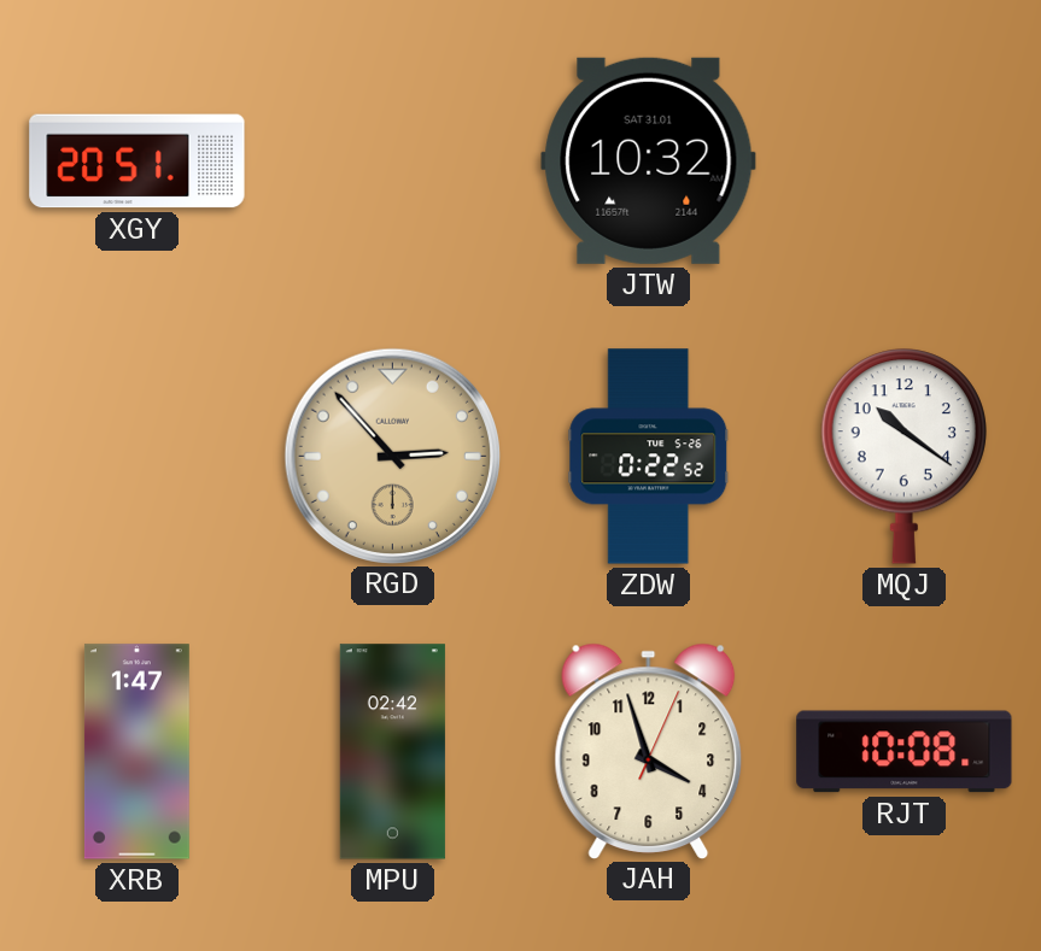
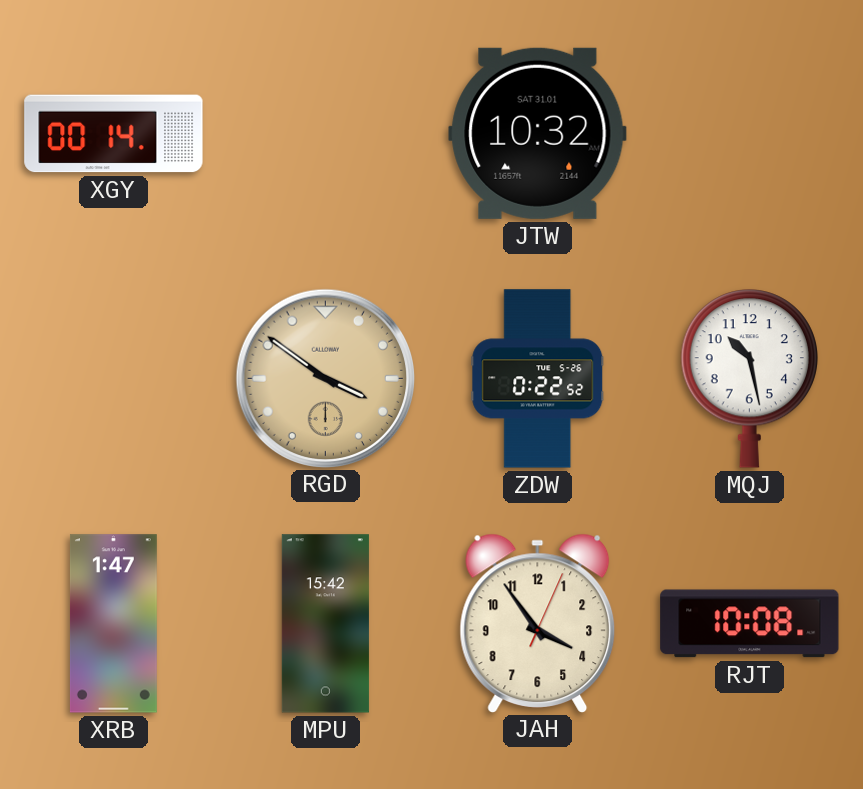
XGY: 20:51 -> 00:14 (114, 134)
RGD: 2:53 -> 3:51 (325, 378)
MQJ: 10:21 -> 10:28 (749, 379)
MPU: 02:42 -> 15:42 (325, 624)
JAH: 3:57 -> 3:54 (538, 623)
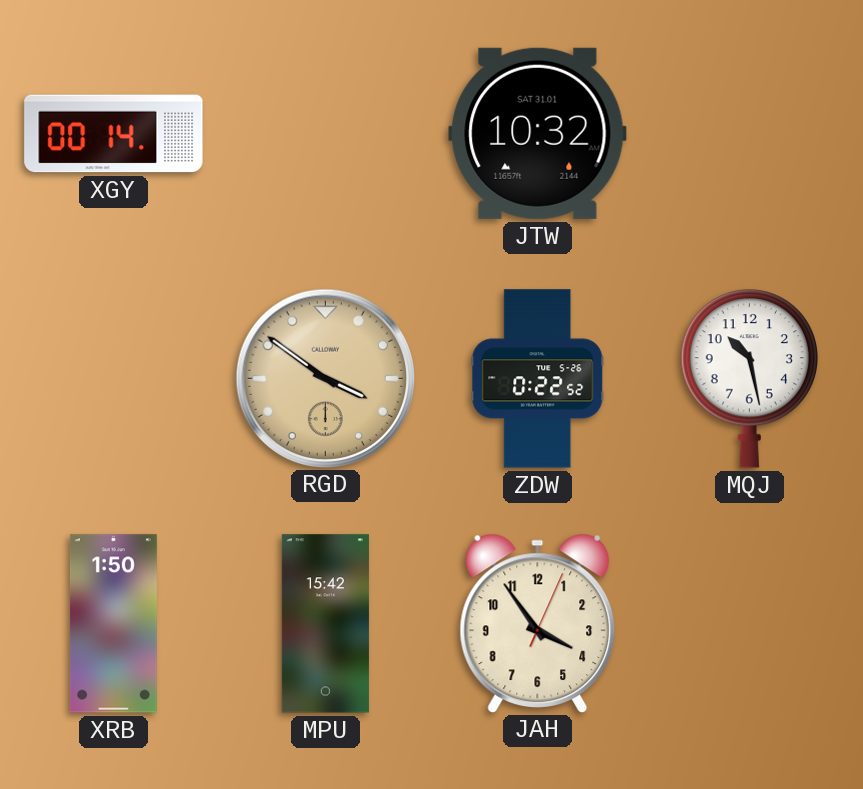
XRB: 1:47 -> 1:50 (113, 624)
RJT: 10:08 -> none (750, 624)
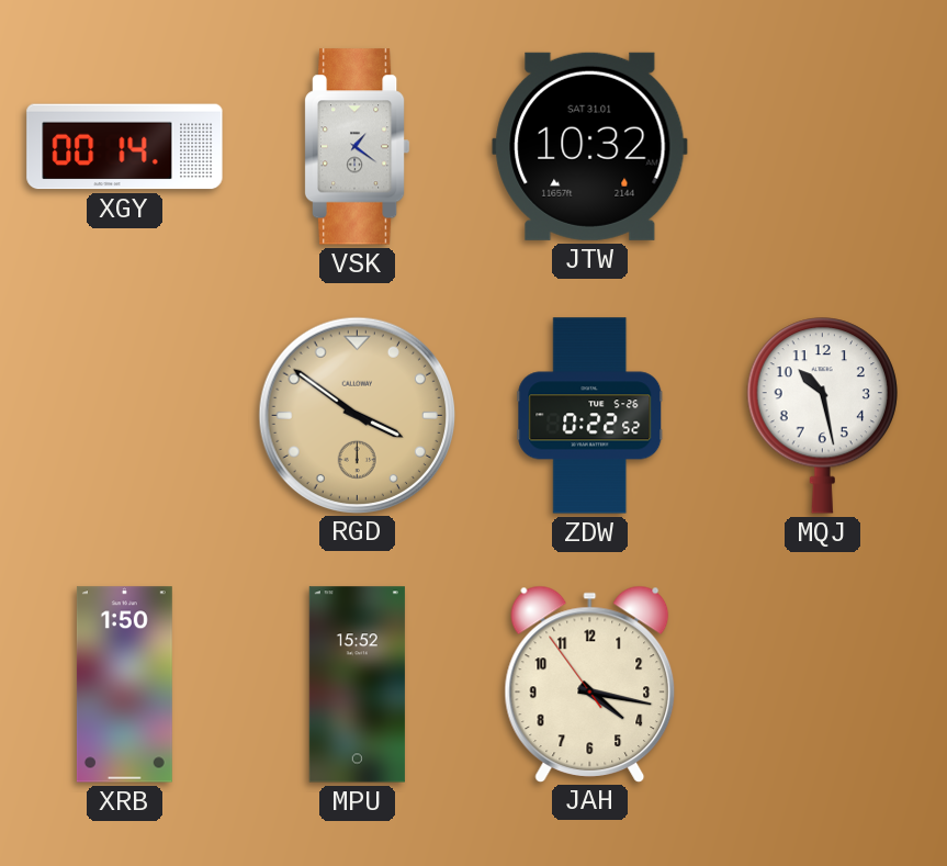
VSK: none -> 1:21 (357, 147)
MPU: 15:42 -> 15:52 (357, 685)
JAH: 3:54 -> 4:16 (590, 684)
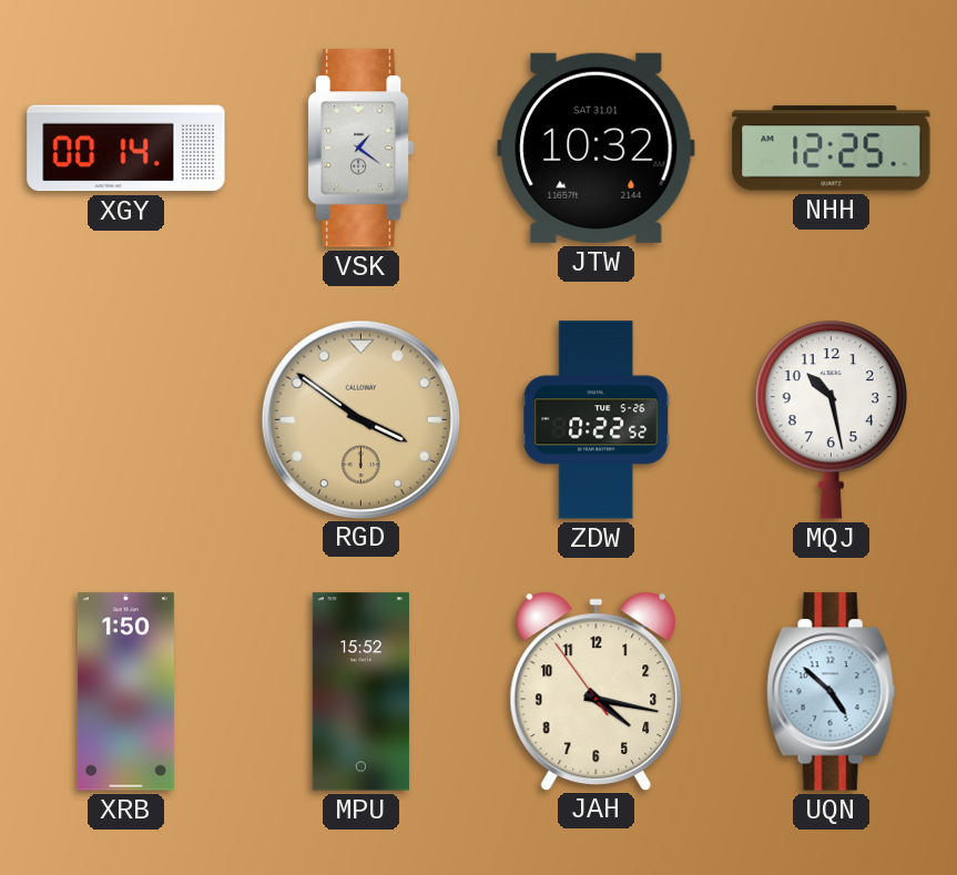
NHH: none -> 12:25 (832, 149)
UQN: none -> 4:52 (831, 692)
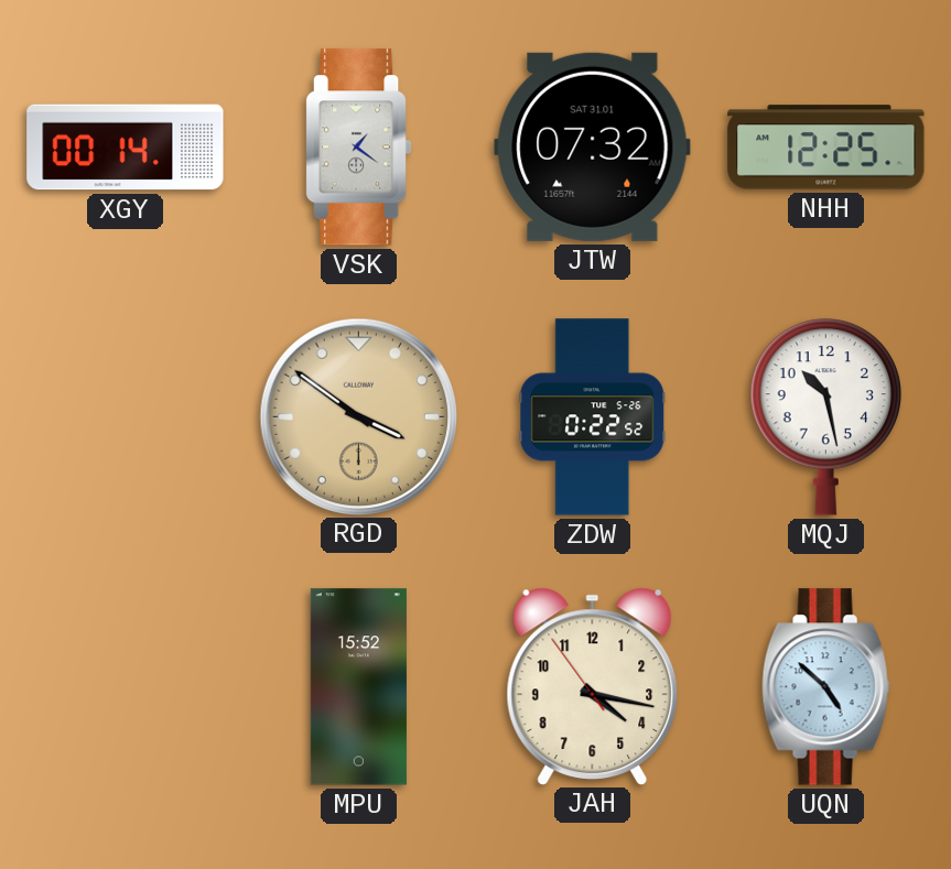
JTW: 10:32 -> 07:32 (593, 146)
XRB: 1:50 -> none (125, 692)
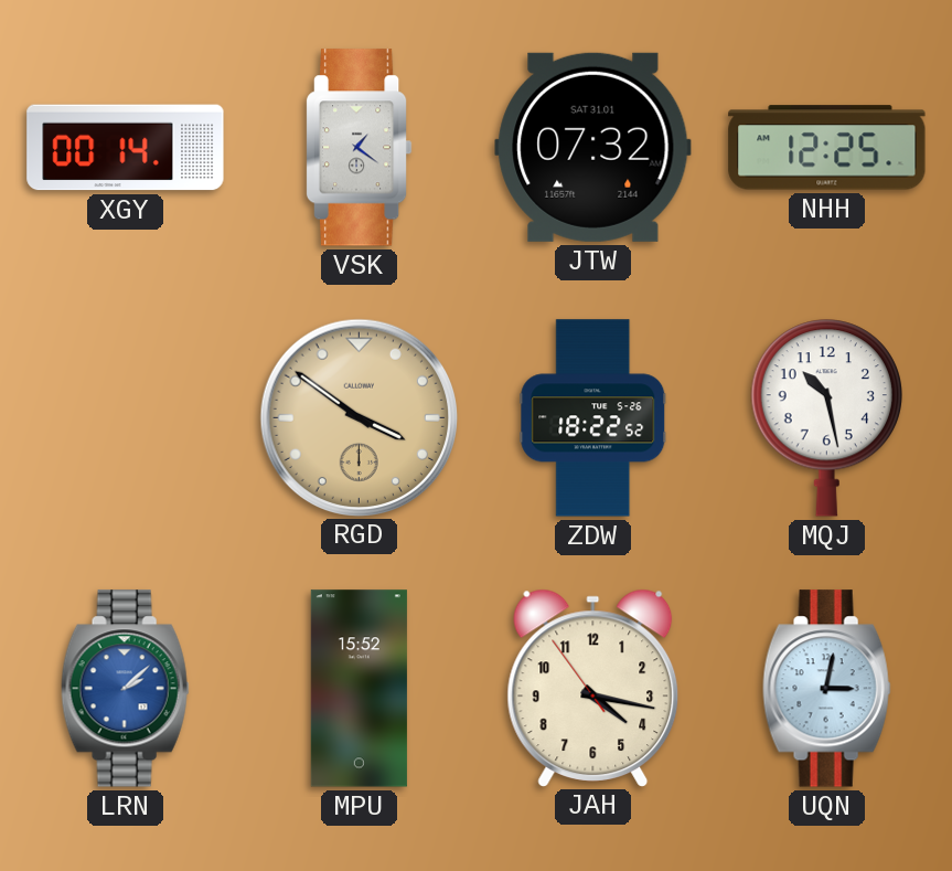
ZDW: 0:22 -> 18:22 (593, 418)
LRN: none -> 2:08 (125, 689)
UQN: 4:52 -> 3:02 (826, 689)
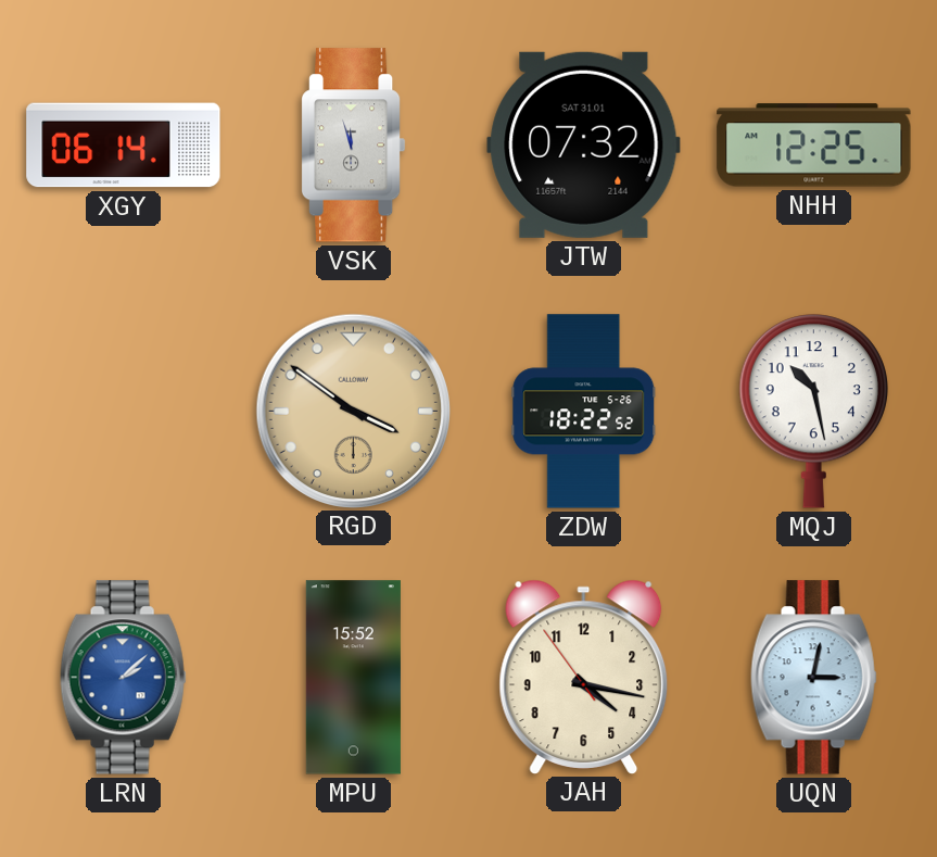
XGY: 00:14 -> 06:14 (124, 146)
VSK: 1:21 -> 11:57 (353, 146)
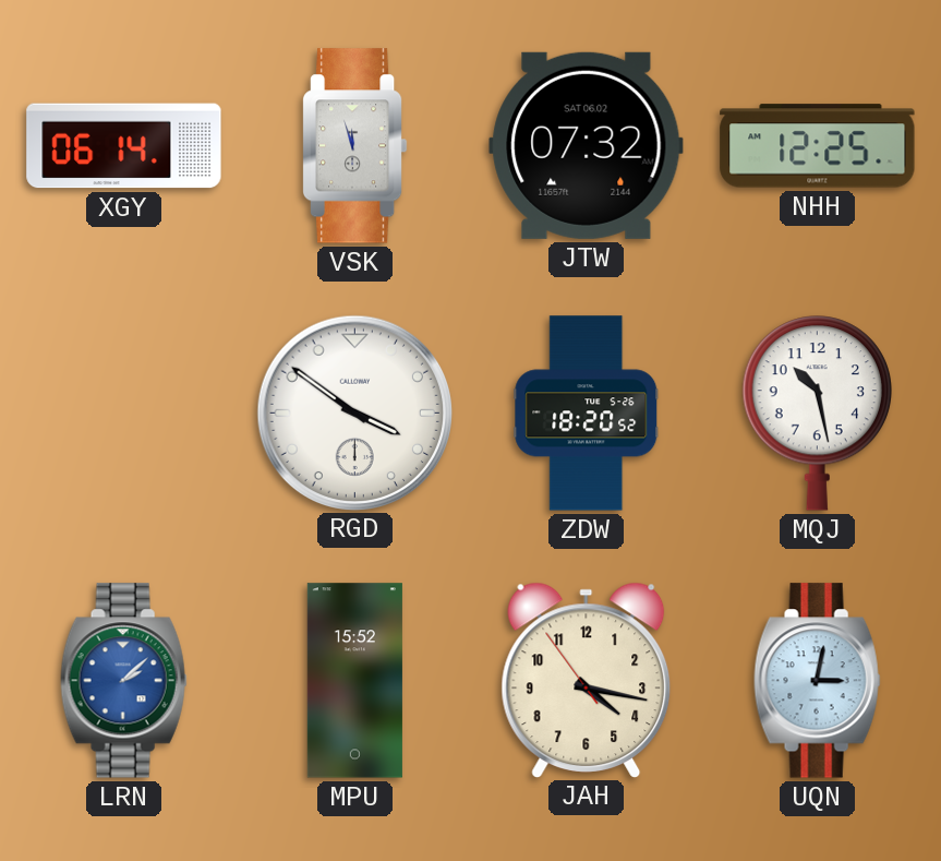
JTW date: SAT 31.01 -> SAT 06.02 (587, 145)
RGD dial: champagne -> white (354, 412)
ZDW: 18:22 -> 18:20 (587, 414)
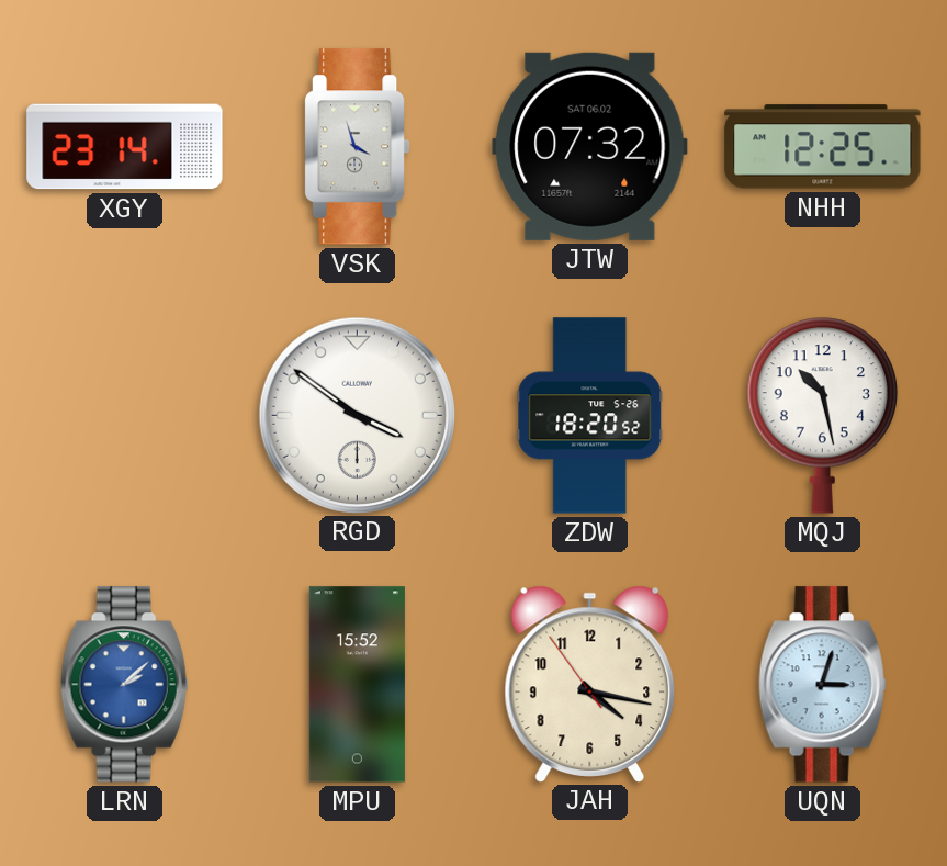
XGY: 06:14 -> 23:14 (125, 147)
VSK: 11:57 -> 3:57 (357, 147)
UQN: 3:02 -> 3:03 (822, 685)
